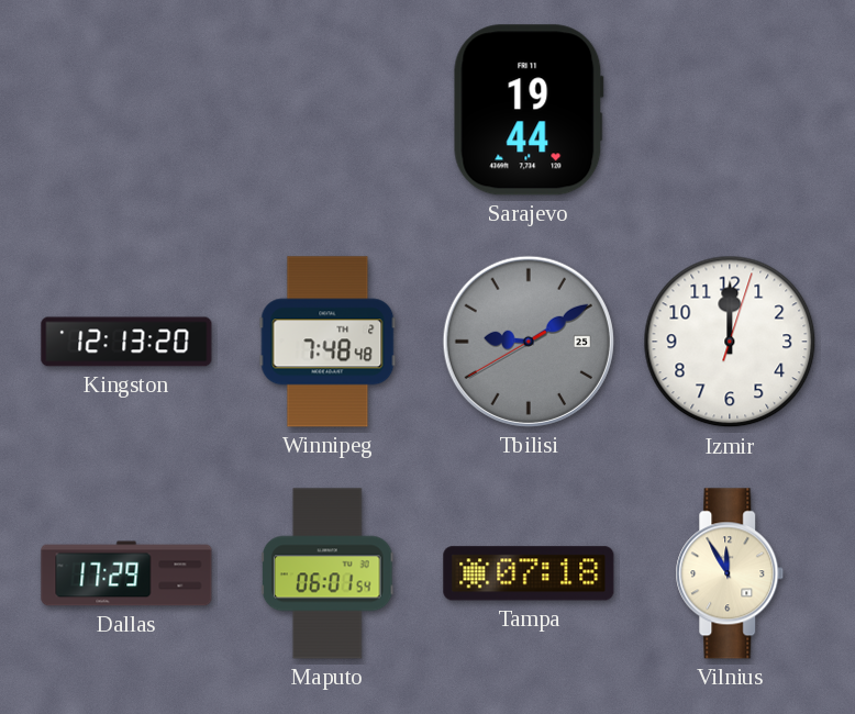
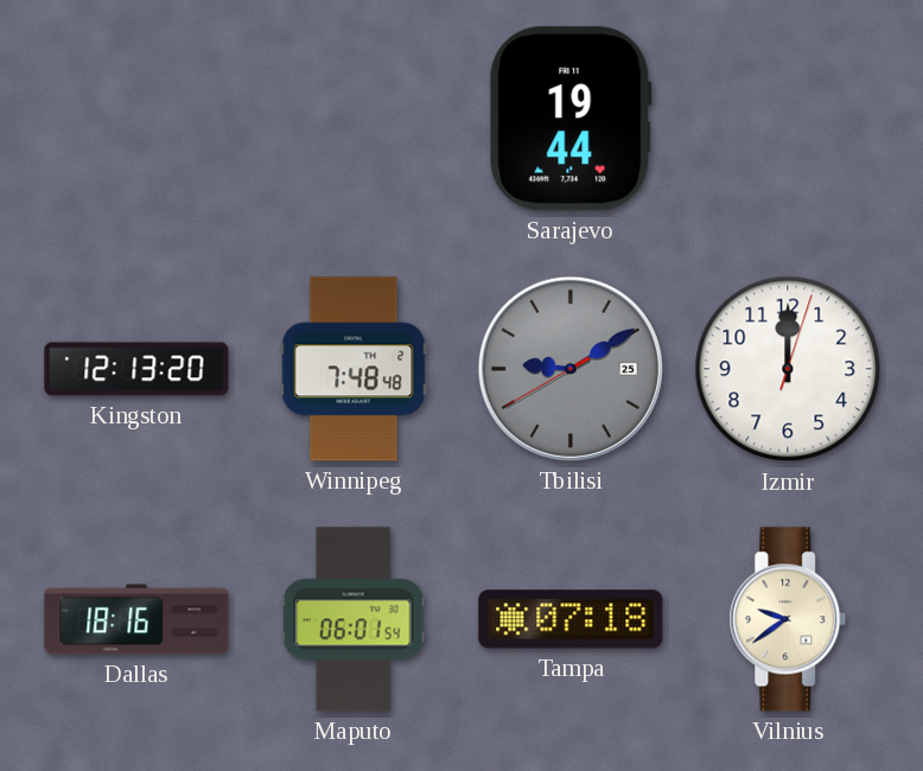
Dallas: 17:29 -> 18:16 (136, 619)
Vilnius: 11:55 -> 9:39 (788, 619)
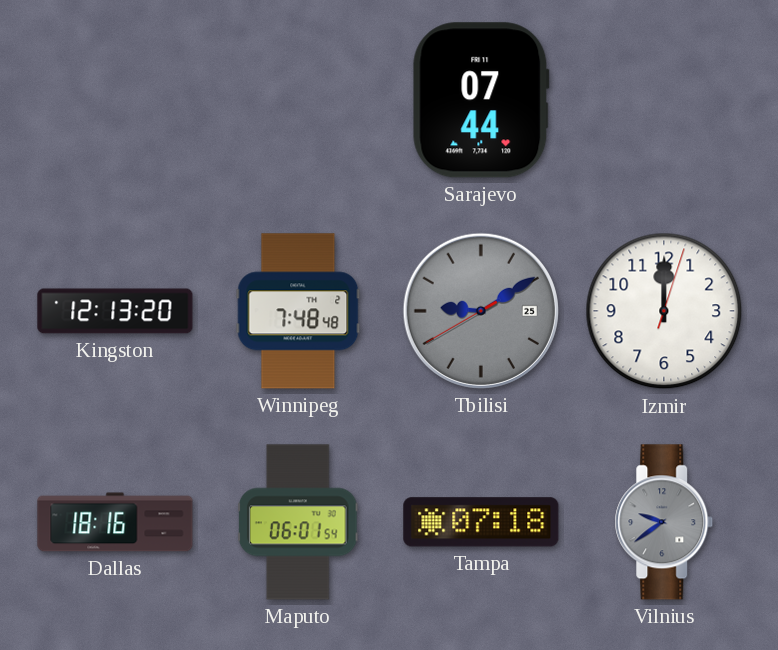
Sarajevo: 19:44 -> 07:44 (481, 100)
Vilnius dial: cream -> grey (664, 522)
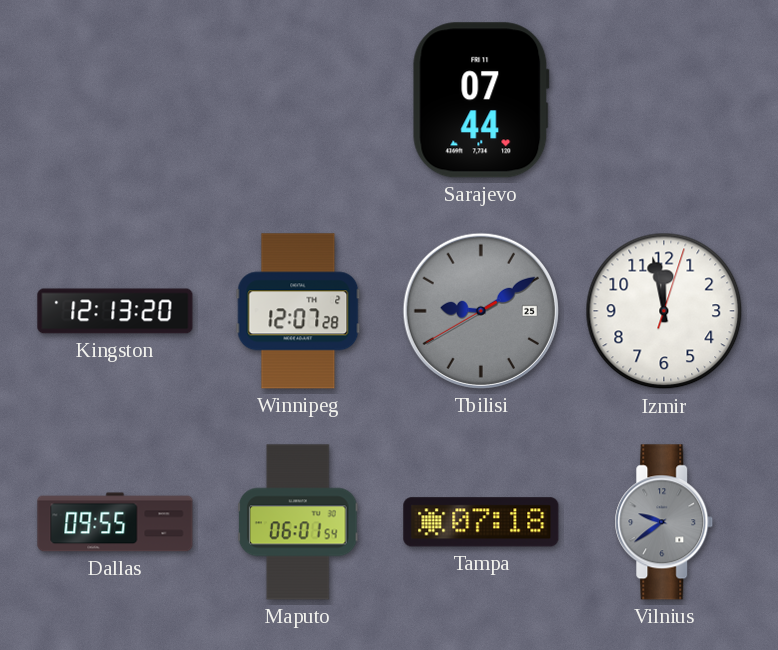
Winnipeg: 7:48 -> 12:07 (298, 311)
Izmir: 12:00 -> 11:58 (664, 311)
Dallas: 18:16 -> 09:55 (115, 522)
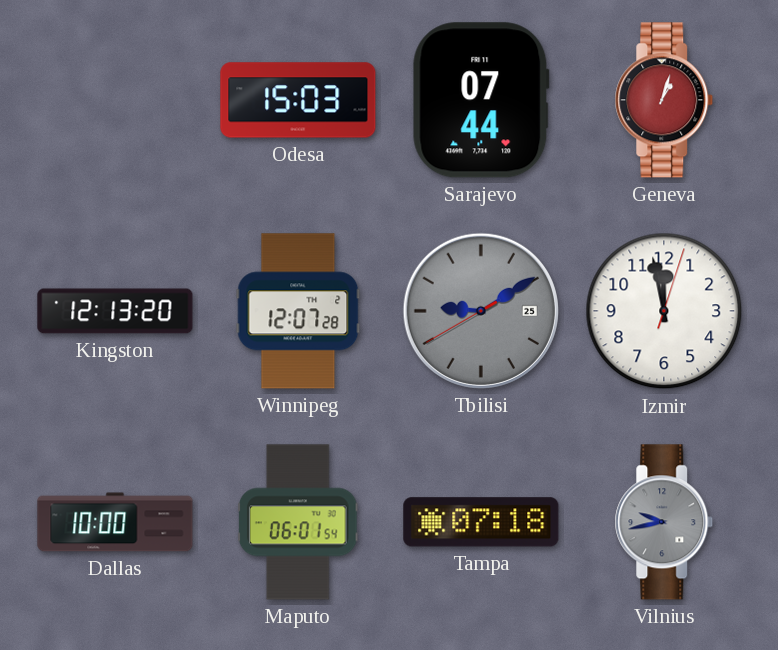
Odesa: none -> 15:03 (298, 100)
Geneva: none -> 1:03 (664, 100)
Dallas: 09:55 -> 10:00 (115, 522)
Vilnius: 9:39 -> 9:43 (664, 522)
